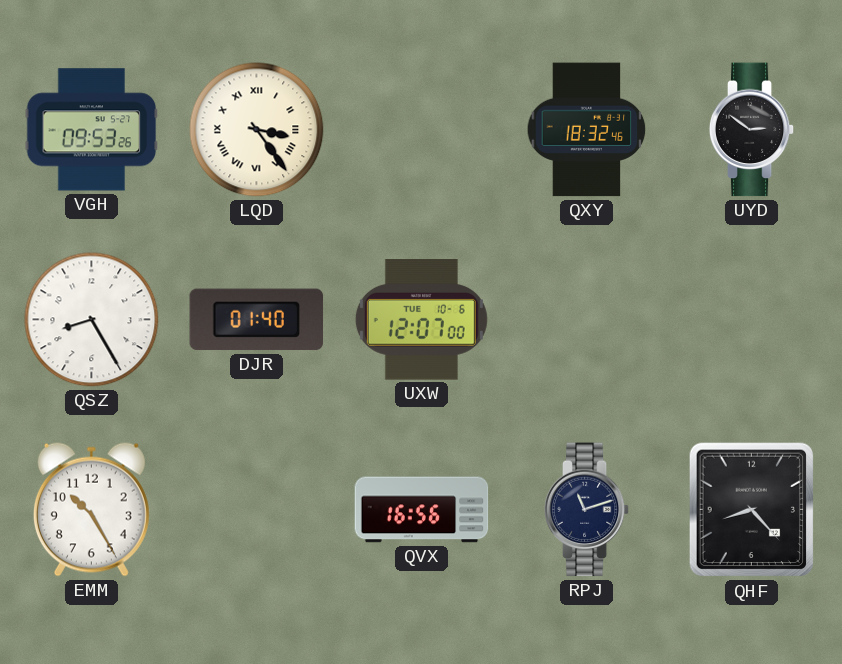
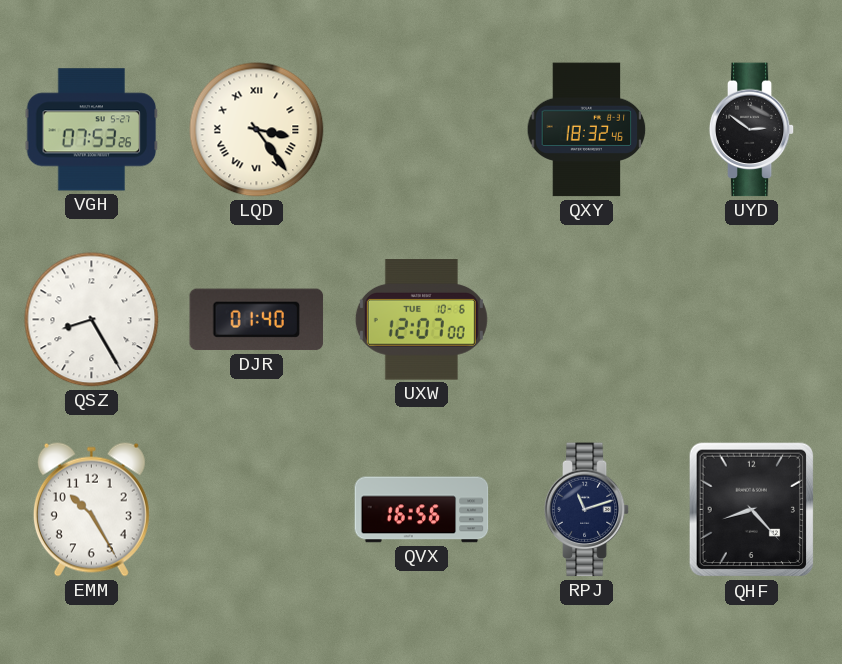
VGH: 09:53 -> 07:53 (92, 130)
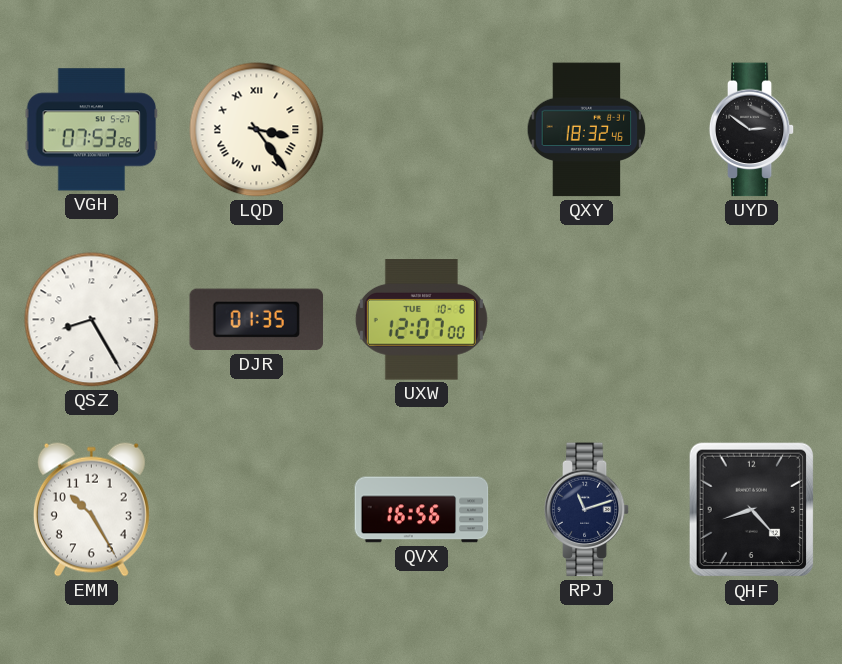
DJR: 01:40 -> 01:35 (257, 320)
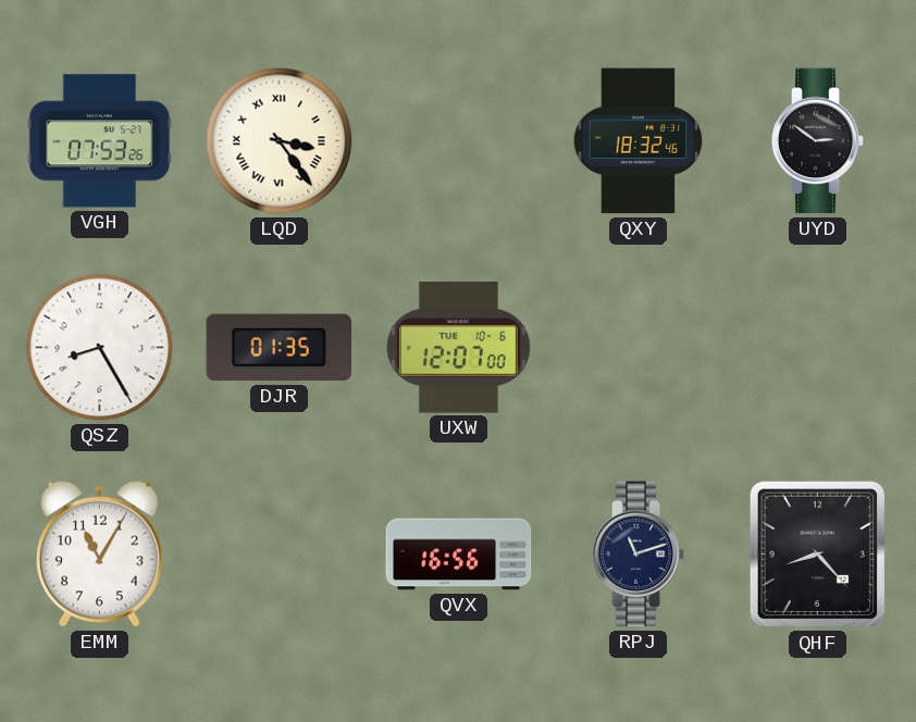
EMM: 10:25 -> 11:05 (99, 553)
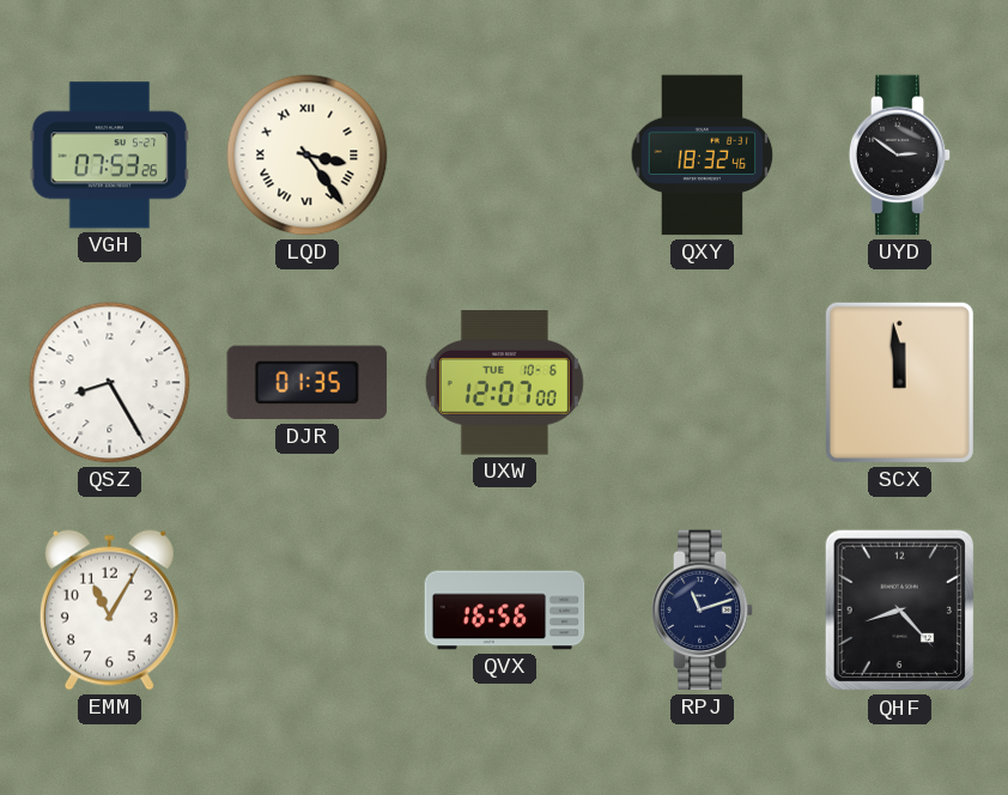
SCX: none -> 11:59 (899, 382)
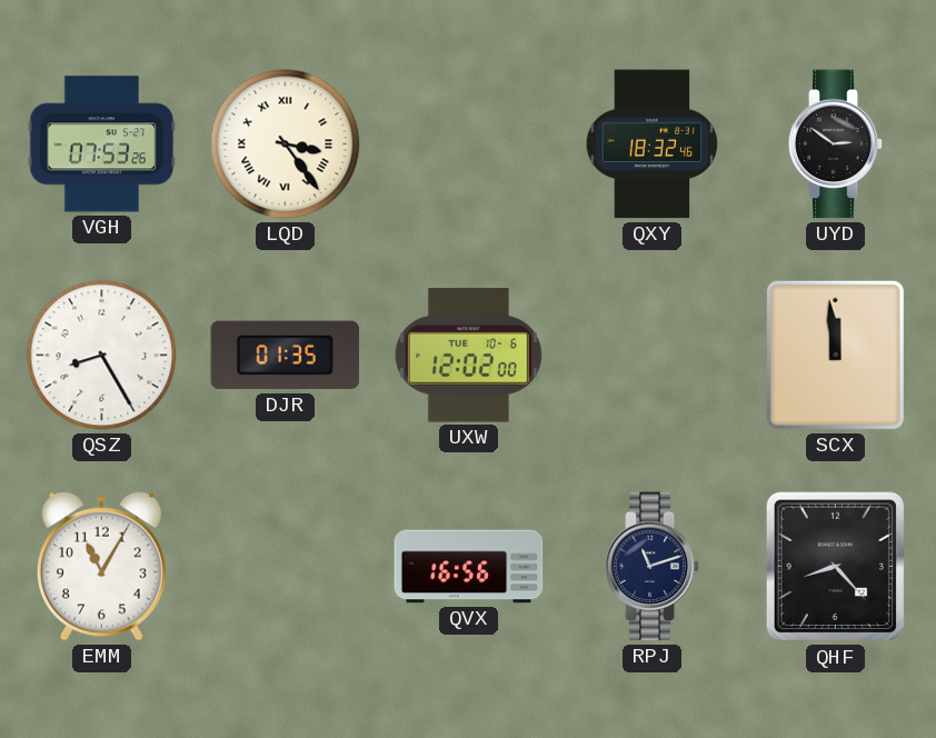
UXW: 12:07 -> 12:02 (468, 356)
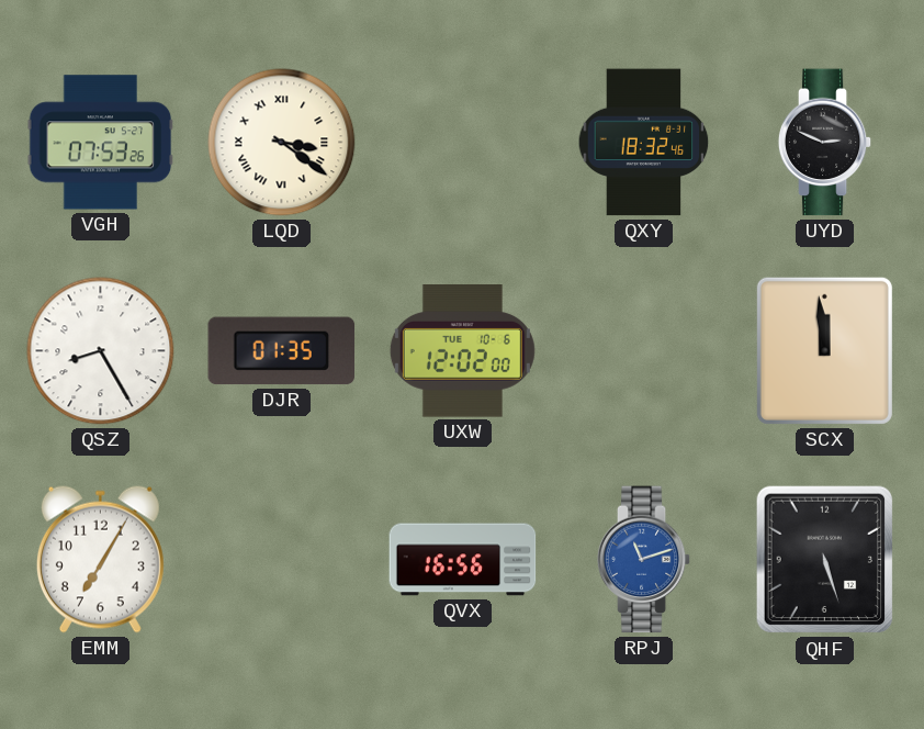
LQD: 3:24 -> 3:21 (282, 143)
UYD: 2:51 -> 2:49 (825, 143)
EMM: 11:05 -> 7:05 (100, 559)
RPJ dial: navy -> blue (644, 560)
QHF: 8:23 -> 5:27 (825, 560)
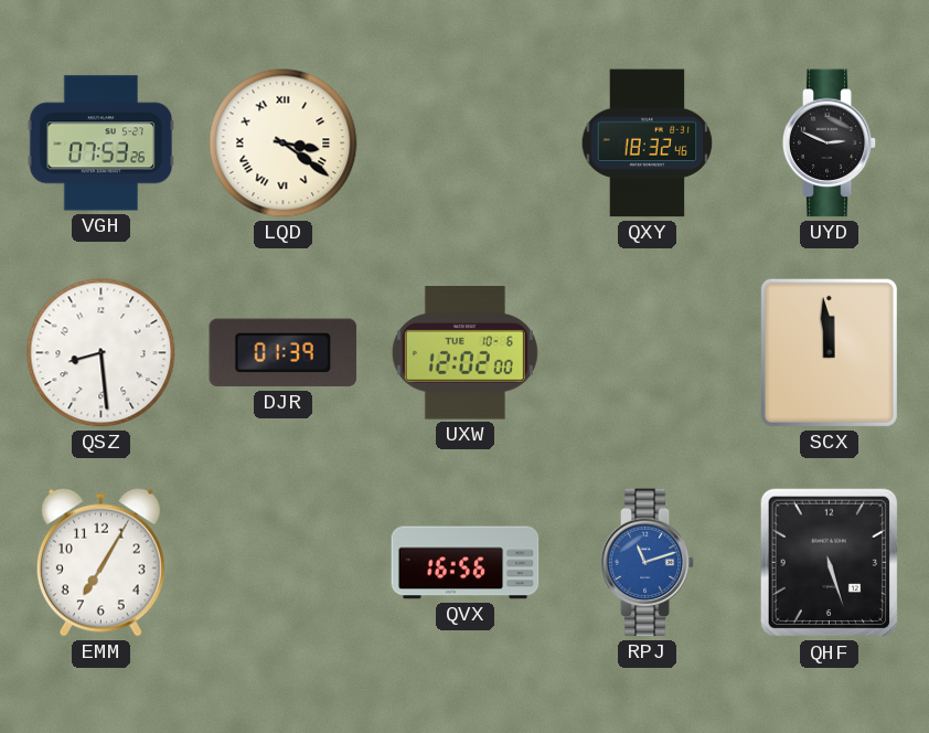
QSZ: 8:25 -> 8:29 (102, 353)
DJR: 01:35 -> 01:39 (284, 353)
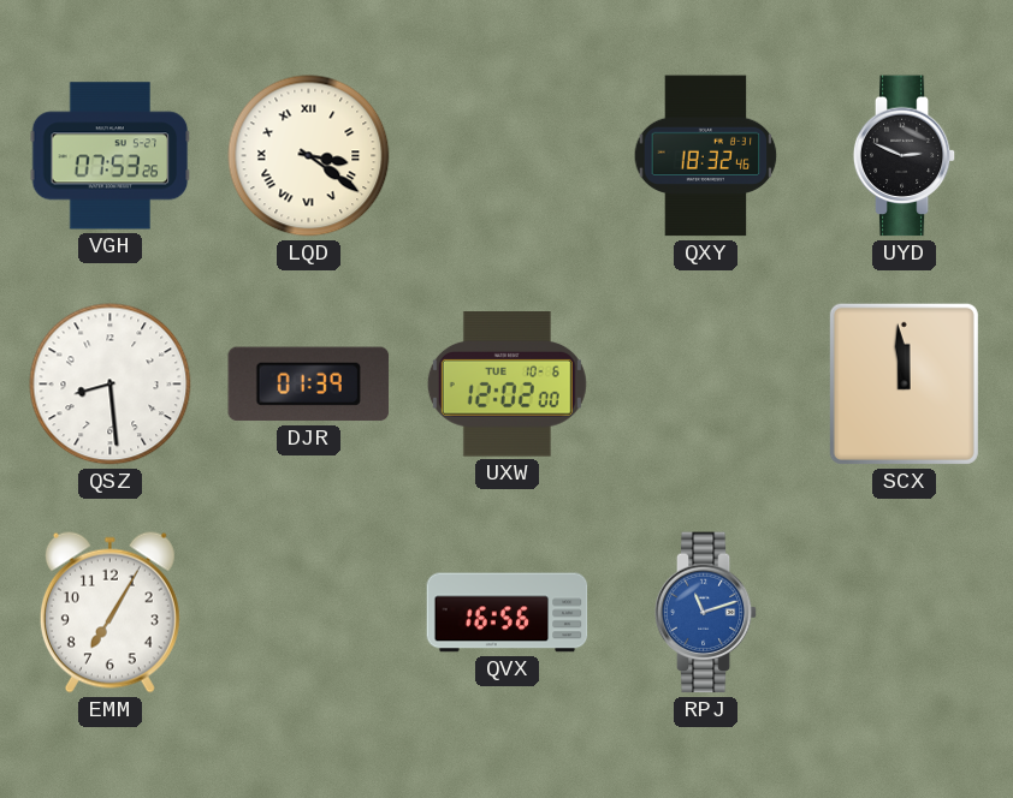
QHF: 5:27 -> none (830, 563)
